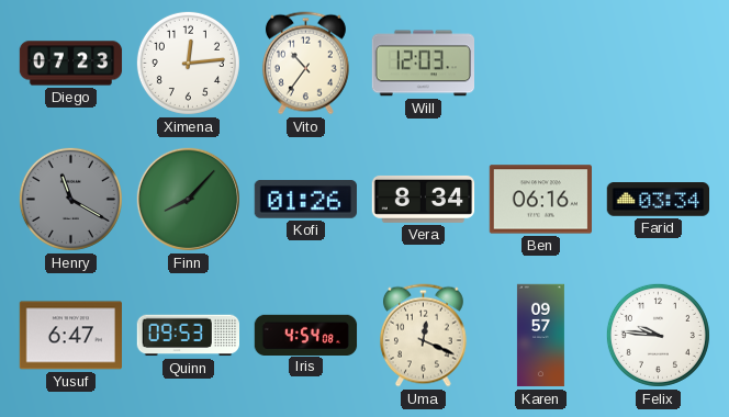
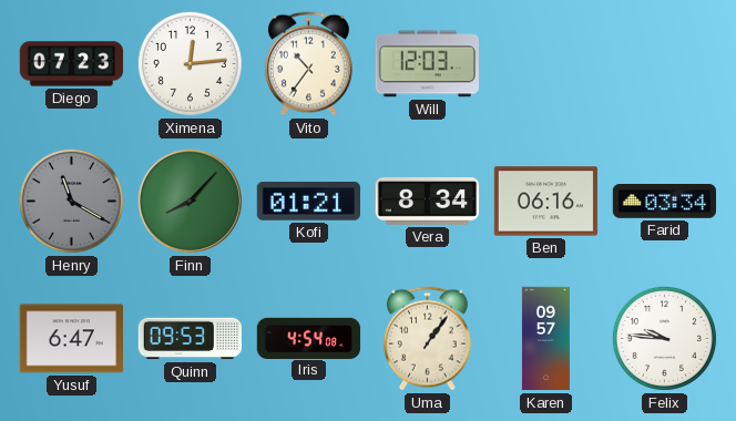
Kofi: 01:26 -> 01:21 (308, 202)
Uma: 12:19 -> 1:06 (427, 339)
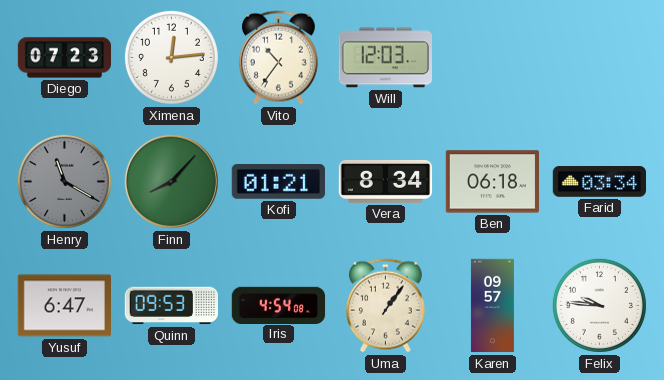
Ben: 06:16 -> 06:18 (492, 182)
